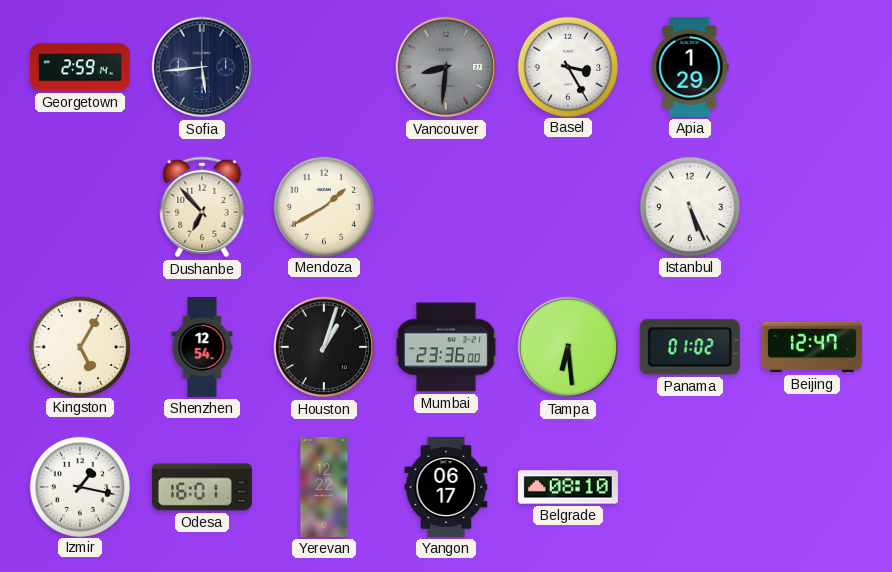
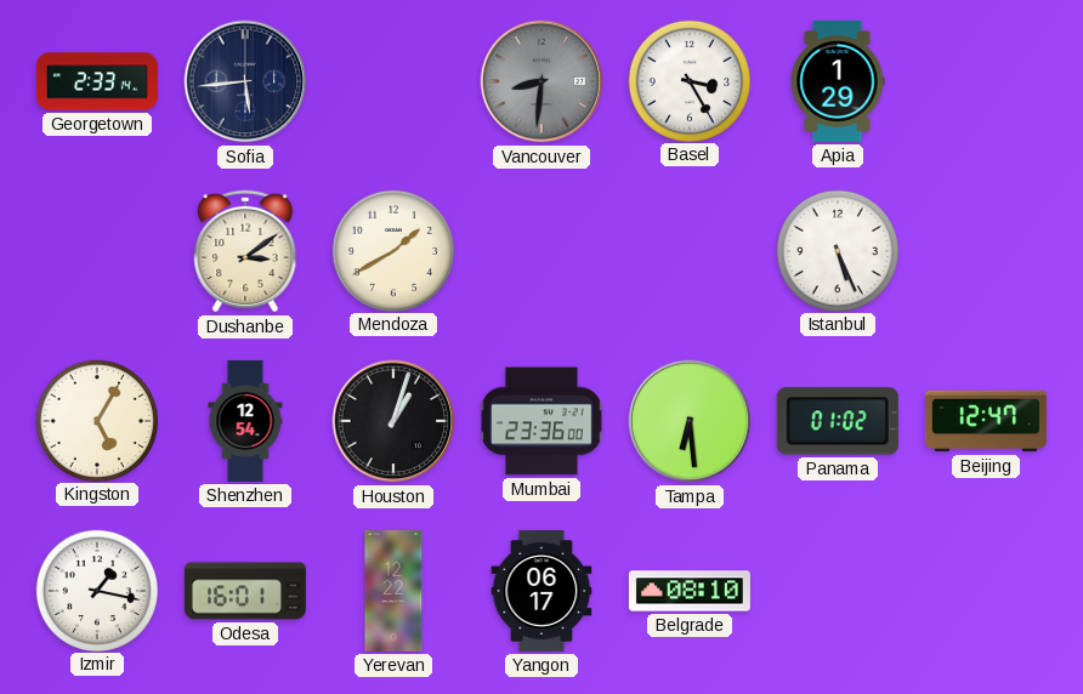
Georgetown: 2:59 -> 2:33 (97, 81)
Dushanbe: 6:53 -> 3:09 (245, 251)
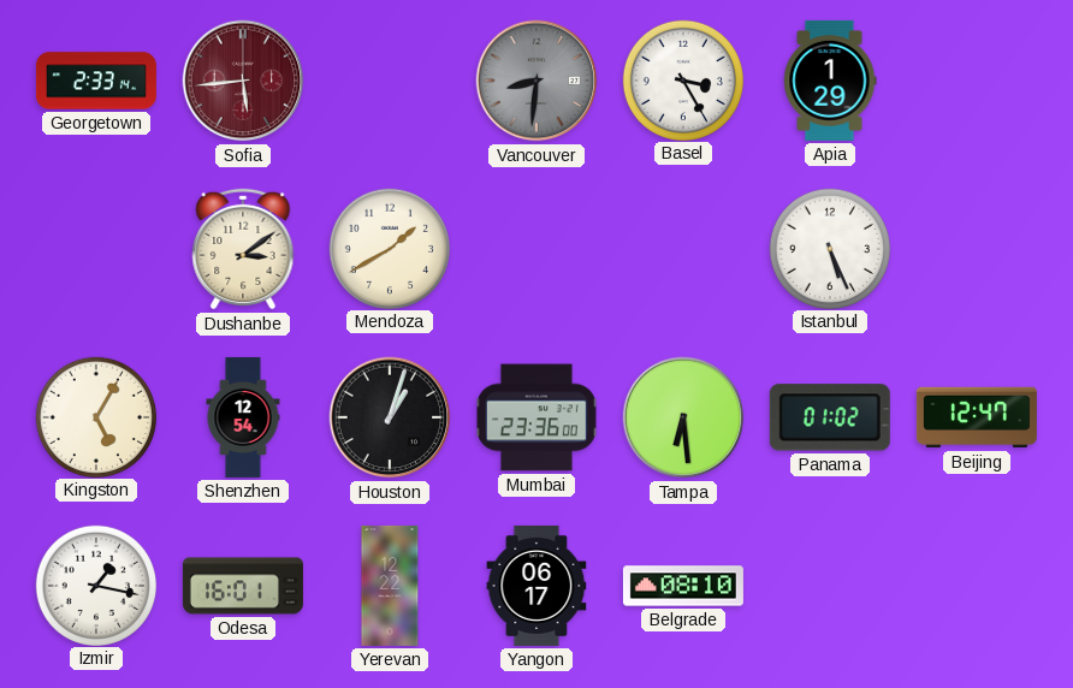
Sofia dial: navy -> burgundy (243, 81)
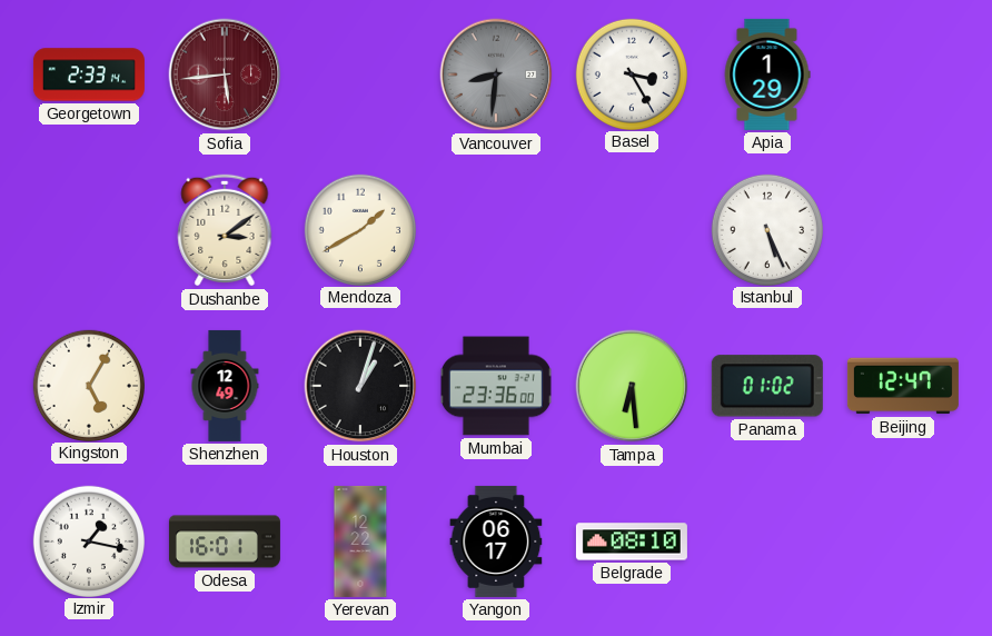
Shenzhen: 12:54 -> 12:49 (225, 386)
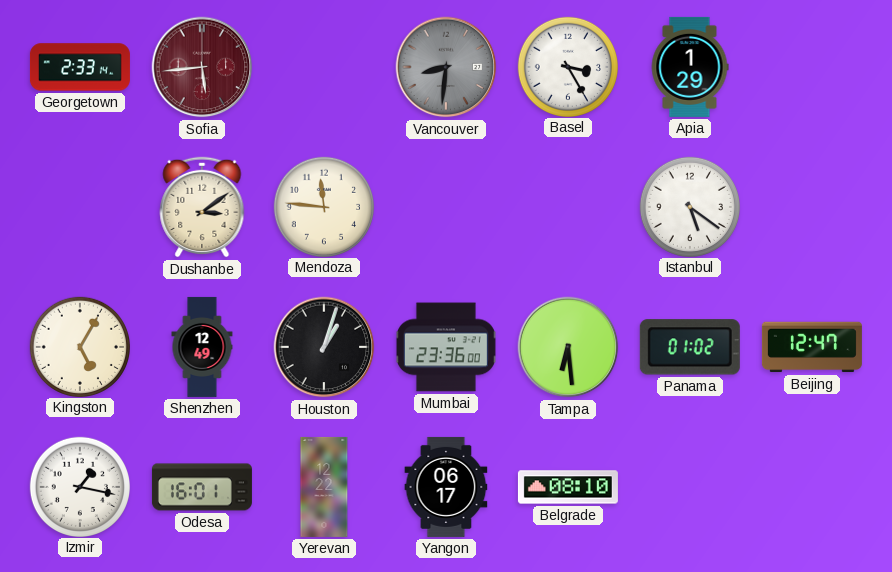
Mendoza: 1:40 -> 11:46 (323, 206)
Istanbul: 5:26 -> 5:21 (689, 206)
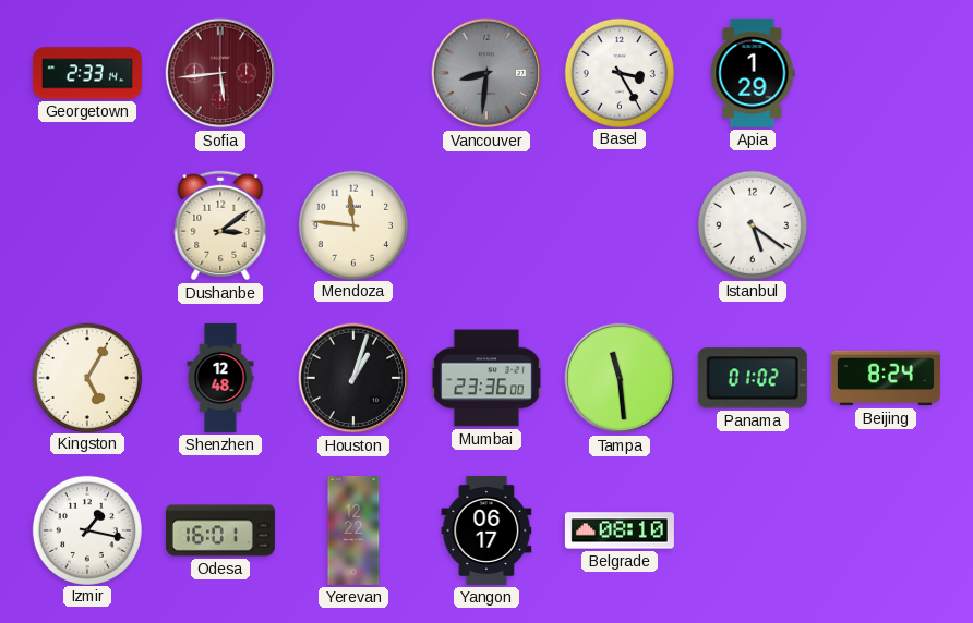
Shenzhen: 12:49 -> 12:48 (220, 378)
Tampa: 6:29 -> 11:29 (620, 378)
Beijing: 12:47 -> 8:24 (886, 378)
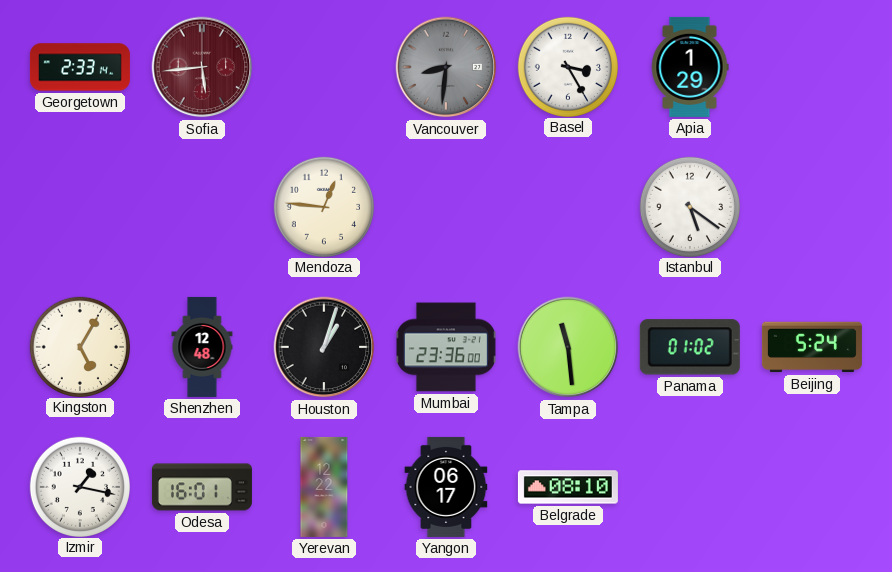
Dushanbe: 3:09 -> none (220, 225)
Mendoza: 11:46 -> 12:46 (323, 206)
Beijing: 8:24 -> 5:24 (812, 347)
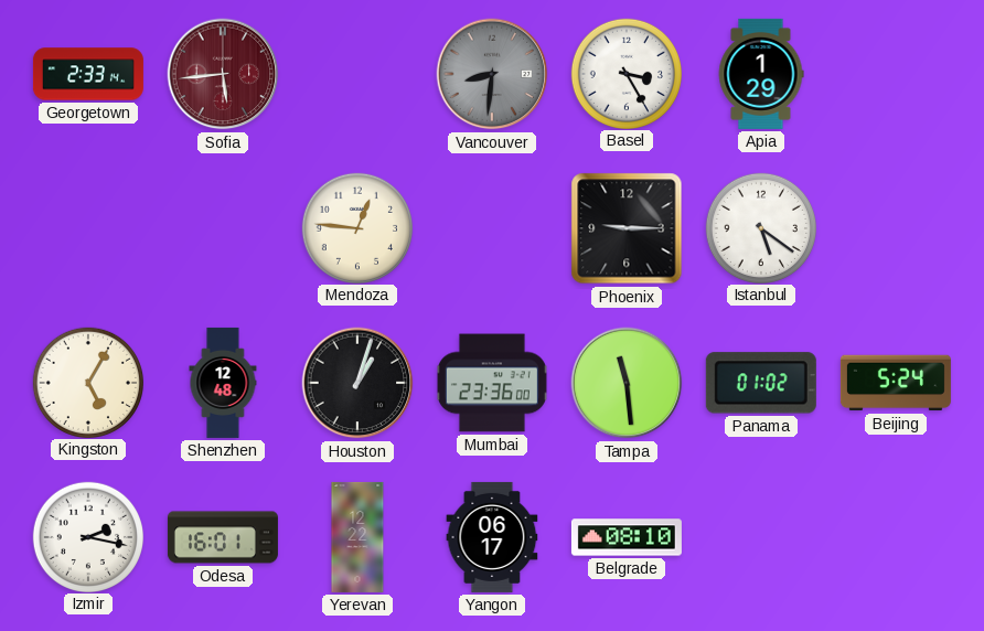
Phoenix: none -> 9:15 (627, 228)
Izmir: 1:17 -> 2:17 (87, 536)
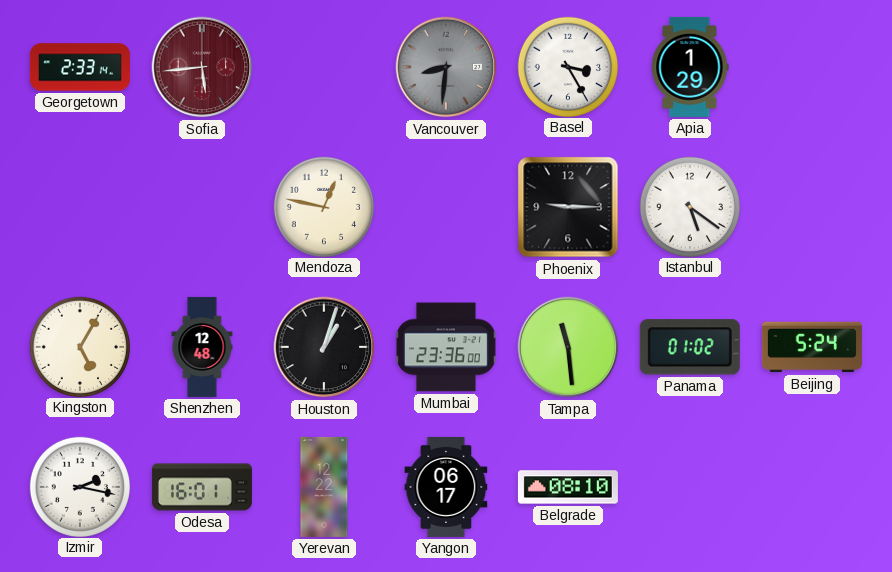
Mendoza: 12:46 -> 12:47 (323, 206)
